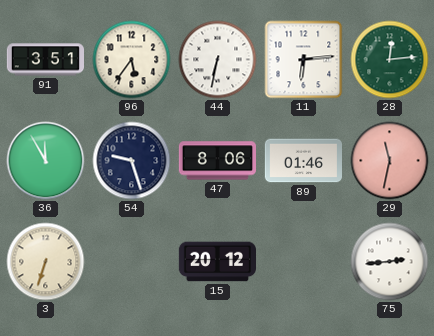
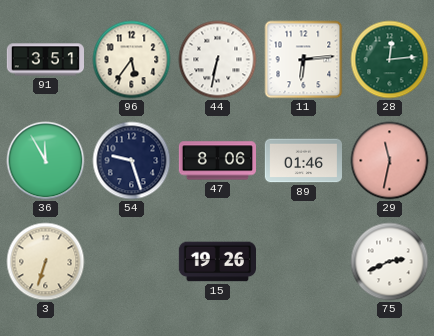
15: 20:12 -> 19:26 (217, 262)
75: 2:44 -> 2:41 (390, 262)
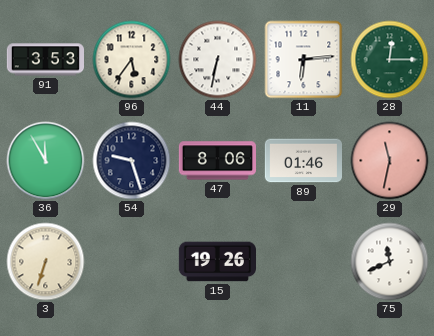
91: 3:51 -> 3:53 (45, 60)
28: 12:14 -> 12:15 (390, 60)
75: 2:41 -> 11:41 (390, 262)
